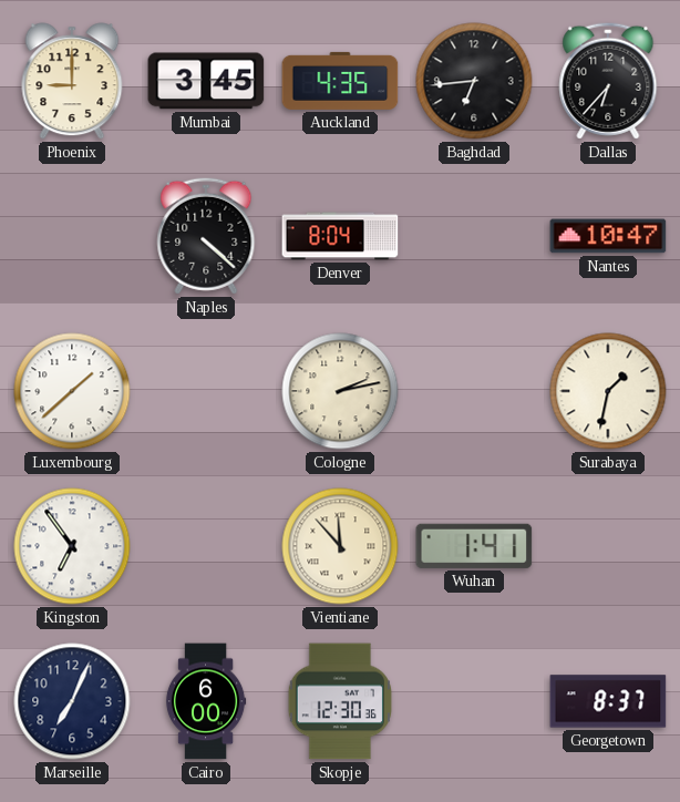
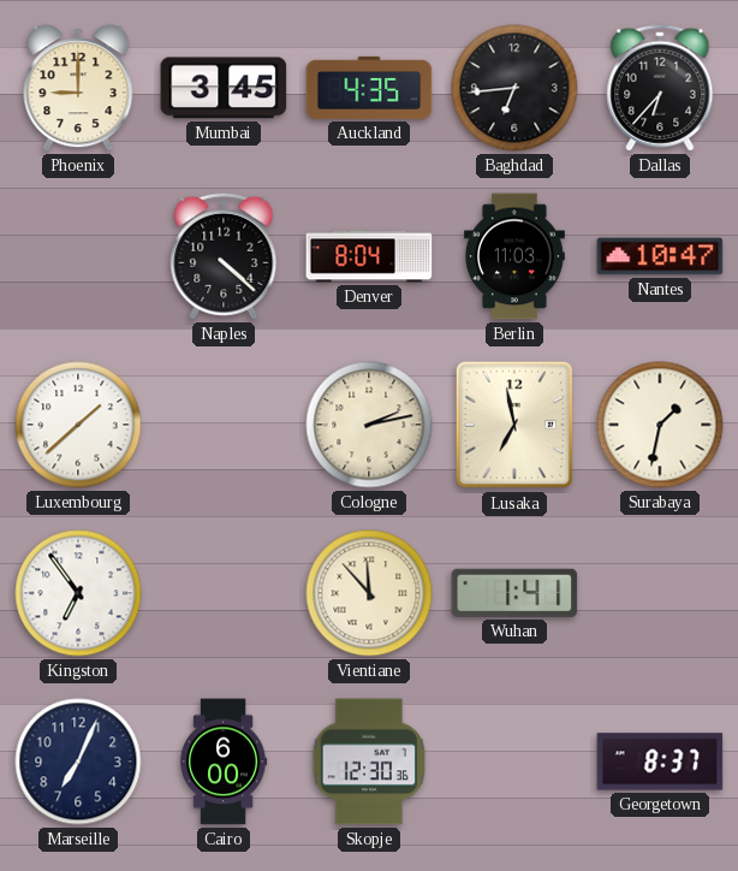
Berlin: none -> 11:03 (514, 256)
Lusaka: none -> 6:58 (514, 425)
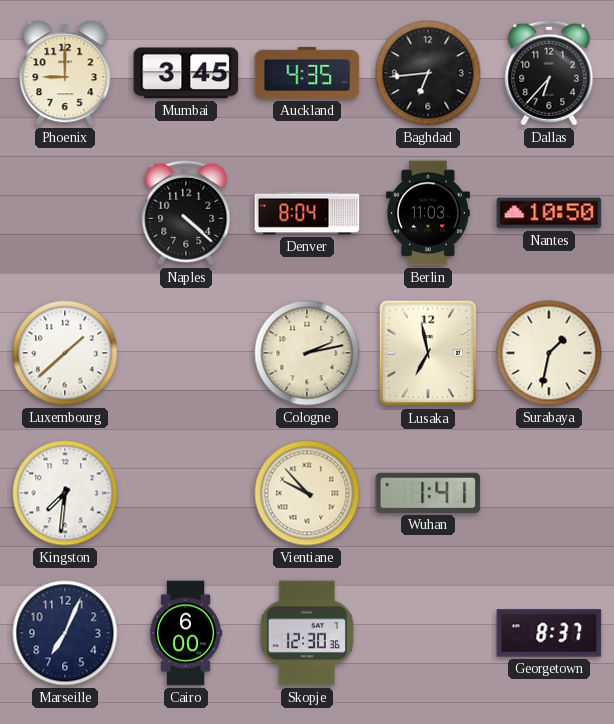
Nantes: 10:47 -> 10:50 (549, 213)
Kingston: 6:54 -> 7:31 (65, 493)
Vientiane: 11:53 -> 9:53 (307, 493)
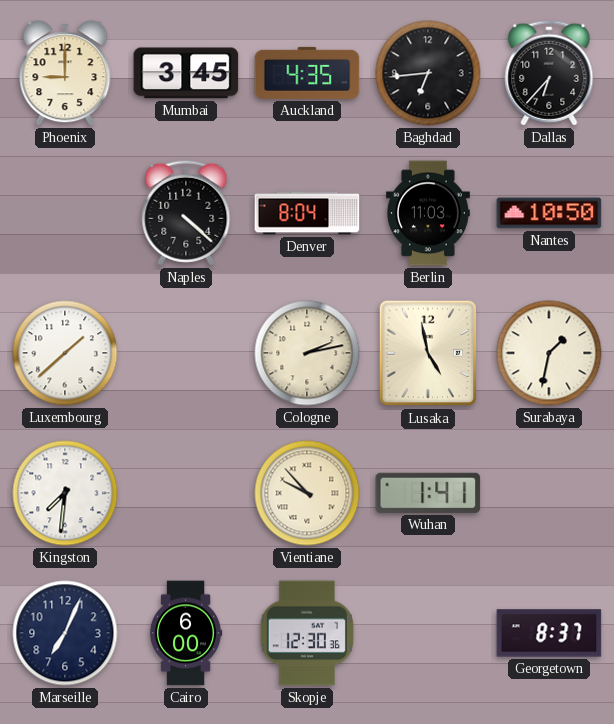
Lusaka: 6:58 -> 4:58 (428, 353)
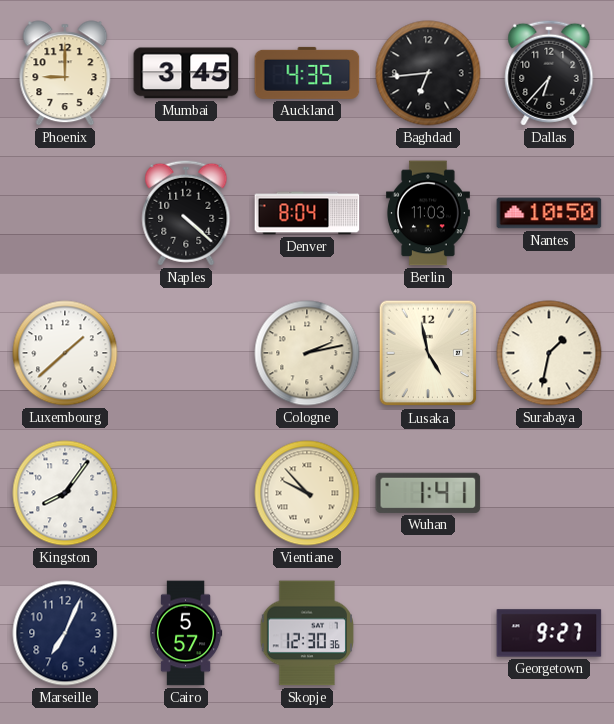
Kingston: 7:31 -> 8:06 (65, 493)
Cairo: 6:00 -> 5:57 (186, 633)
Georgetown: 8:37 -> 9:27 (549, 633)
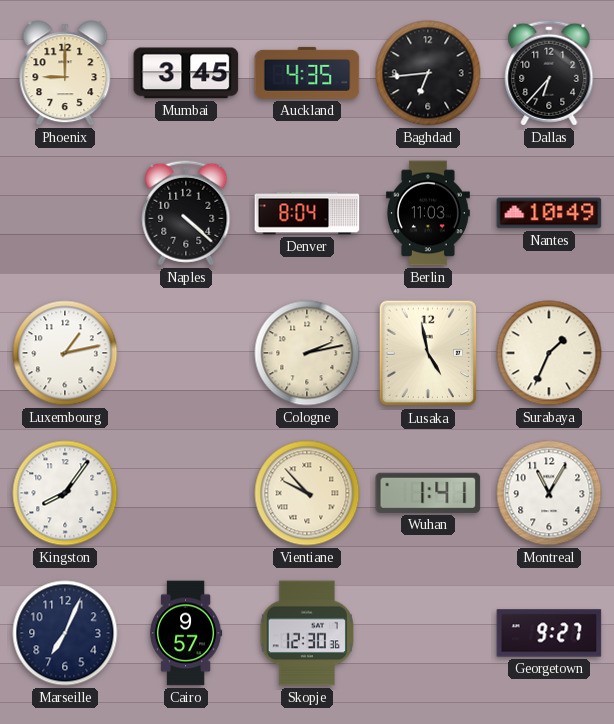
Nantes: 10:50 -> 10:49 (549, 213)
Luxembourg: 1:38 -> 1:13 (65, 353)
Surabaya: 1:32 -> 1:34 (549, 353)
Montreal: none -> 11:05 (549, 493)
Cairo: 5:57 -> 9:57 (186, 633)
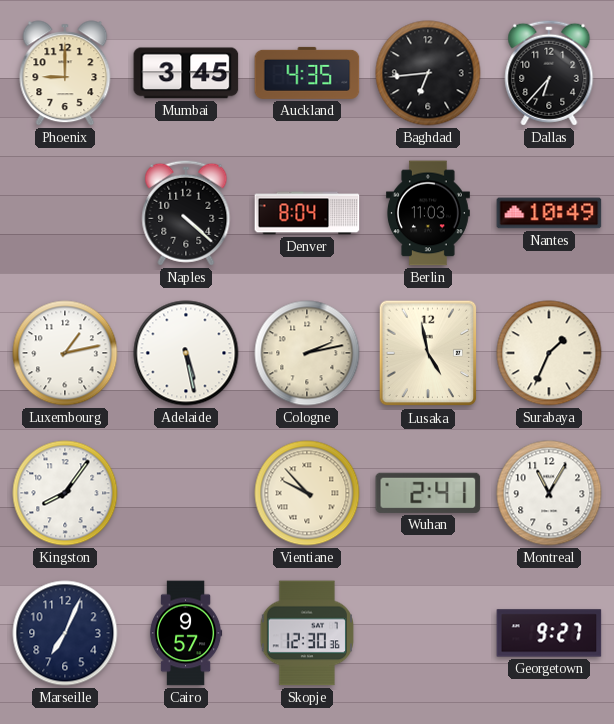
Adelaide: none -> 5:28 (186, 353)
Wuhan: 1:41 -> 2:41 (428, 493)
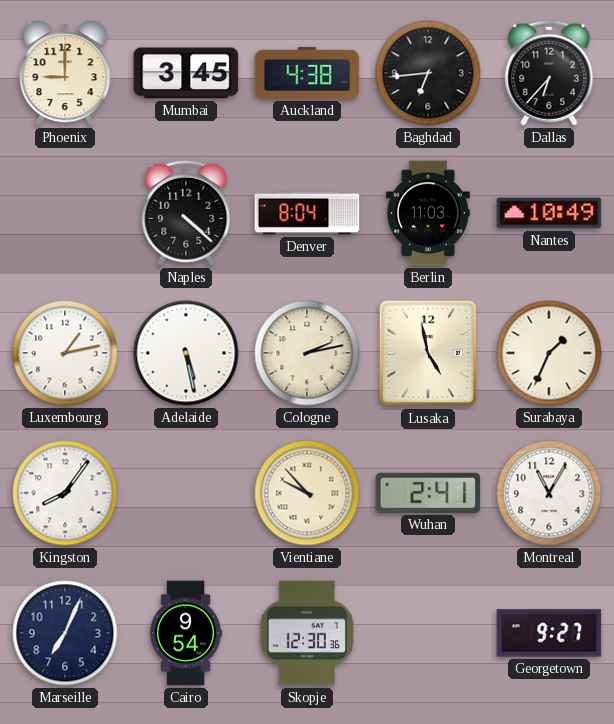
Auckland: 4:35 -> 4:38 (307, 73)
Cairo: 9:57 -> 9:54 (186, 633)
